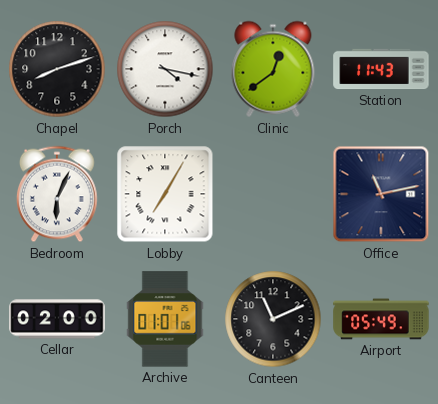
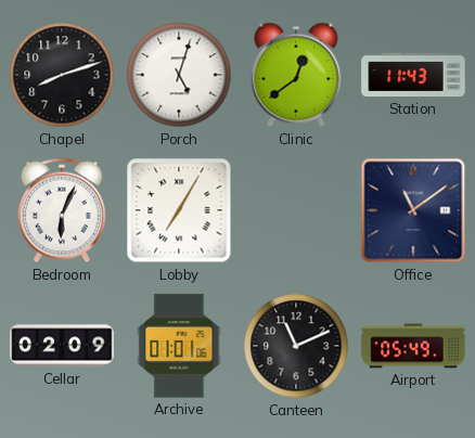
Porch: 4:17 -> 5:03 (179, 75)
Office: 11:13 -> 11:09 (413, 210)
Cellar: 02:00 -> 02:09 (62, 346)
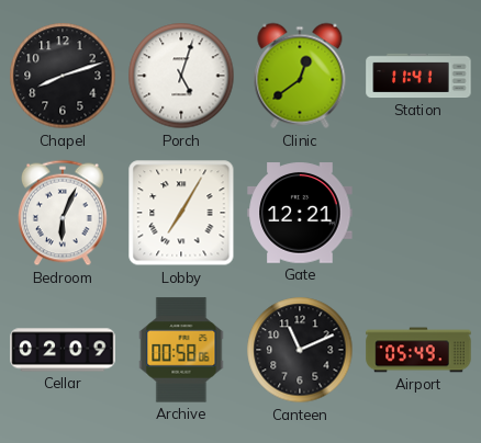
Station: 11:43 -> 11:41 (418, 76)
Gate: none -> 12:21 (300, 213)
Office: 11:09 -> none (413, 210)
Archive: 01:01 -> 00:58 (181, 350)
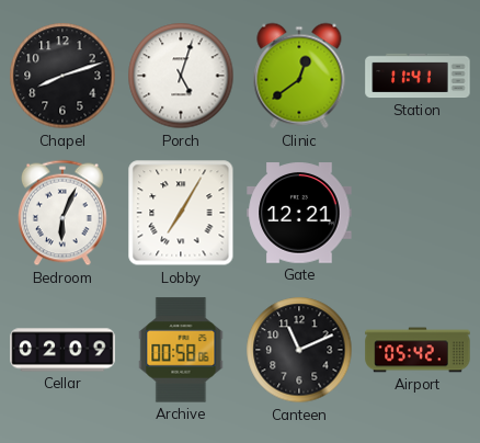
Airport: 05:49 -> 05:42 (418, 350)
